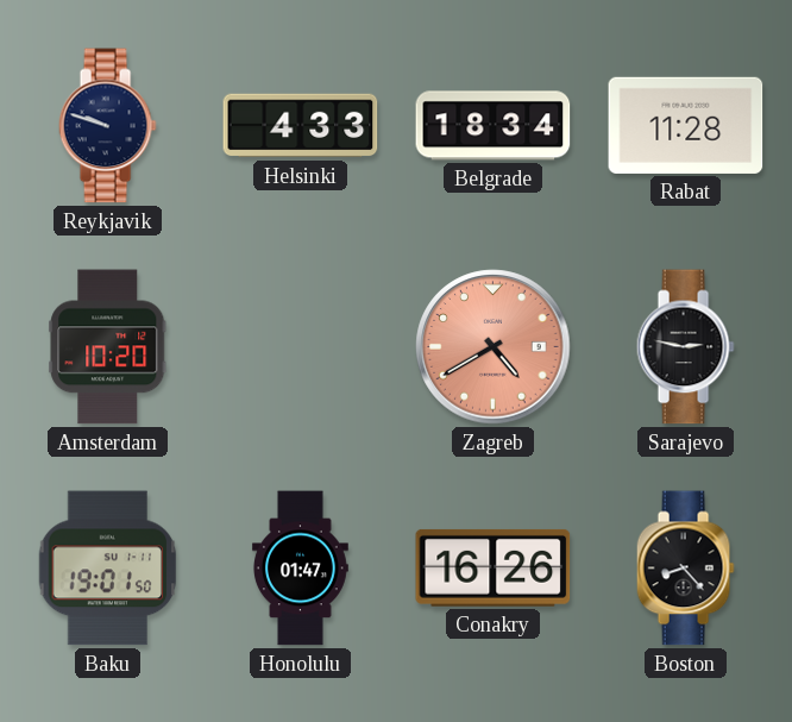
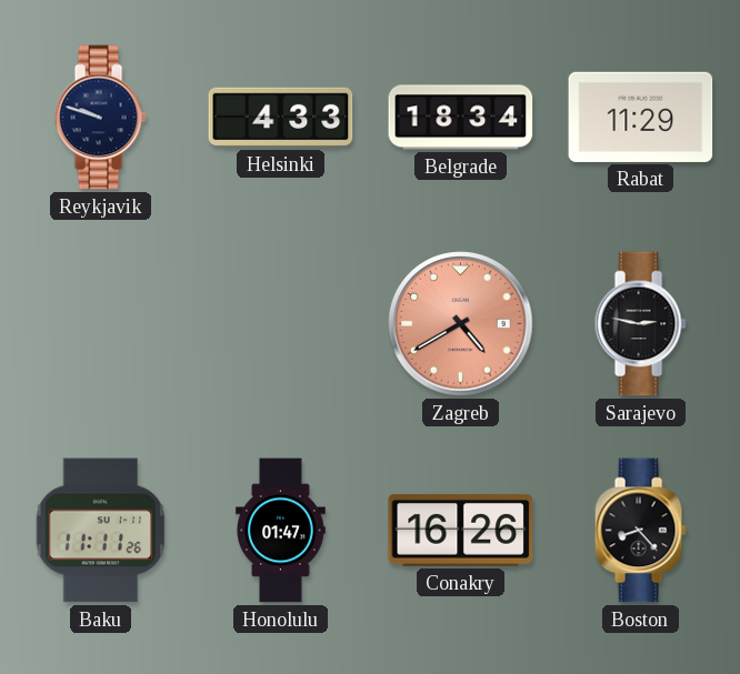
Rabat: 11:28 -> 11:29 (641, 117)
Amsterdam: 10:20 -> none (108, 347)
Baku: 19:01 -> 11:11 (101, 531)
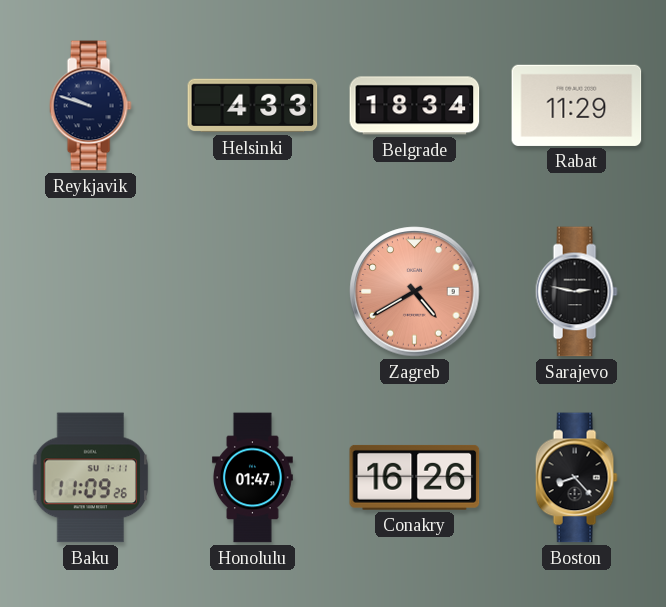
Baku: 11:11 -> 11:09 (91, 478)
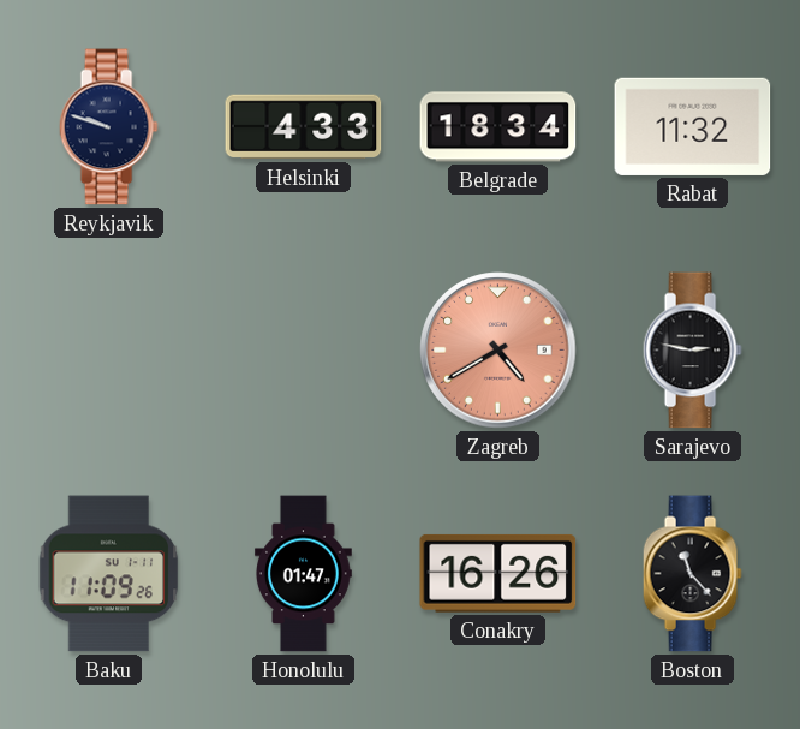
Rabat: 11:29 -> 11:32 (693, 126)
Boston: 8:23 -> 11:23 (692, 574)
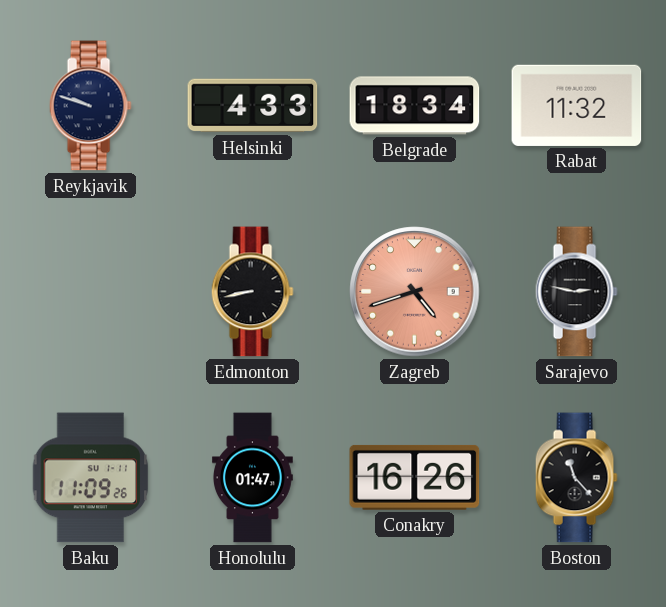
Edmonton: none -> 8:43 (252, 292)
Zagreb: 4:40 -> 4:42 (415, 292)
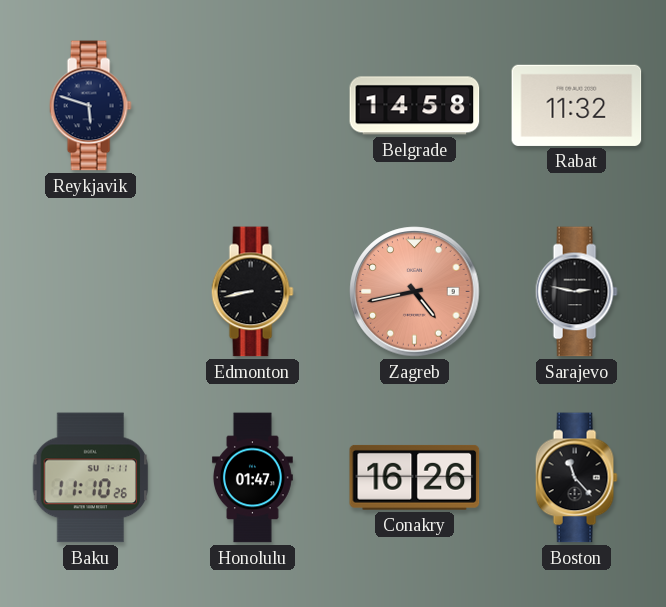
Reykjavik: 9:48 -> 5:48 (90, 106)
Helsinki: 4:33 -> none (253, 106)
Belgrade: 18:34 -> 14:58 (415, 106)
Zagreb: 4:42 -> 4:43 (415, 292)
Baku: 11:09 -> 11:10 (91, 478)
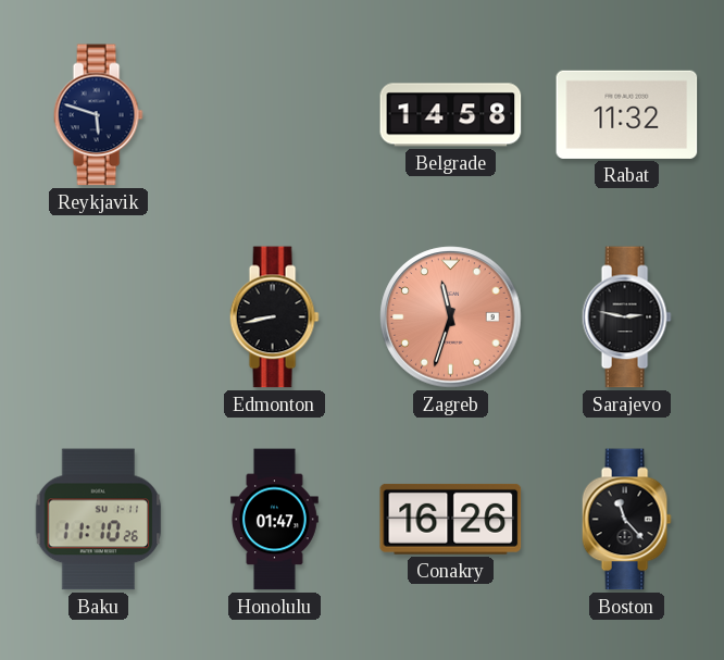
Zagreb: 4:43 -> 11:33 (451, 317)
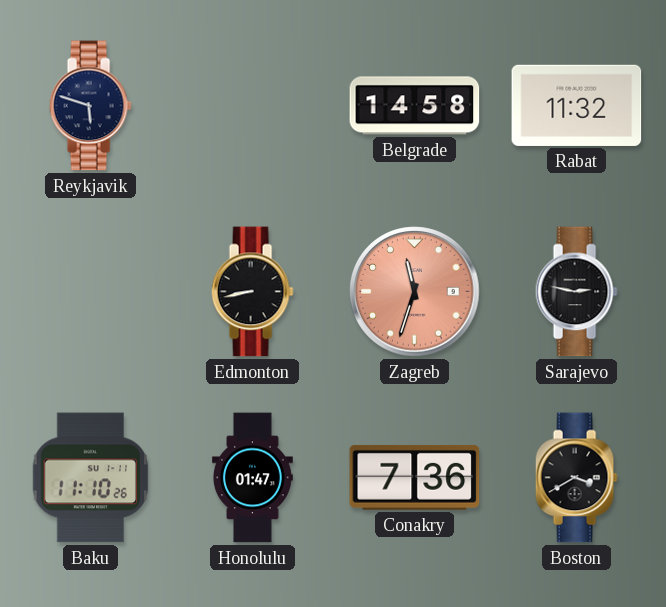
Conakry: 16:26 -> 7:36 (415, 477)
Boston: 11:23 -> 3:40 (576, 478)
